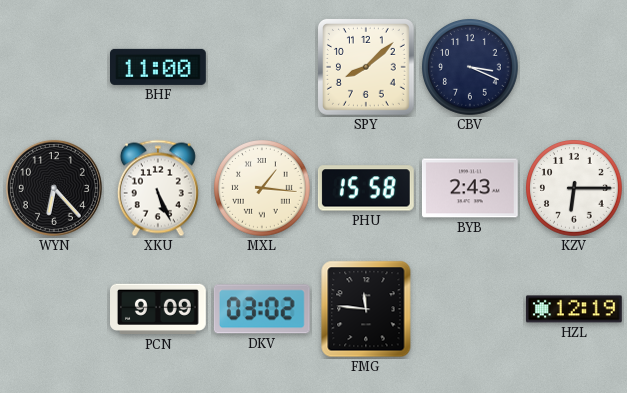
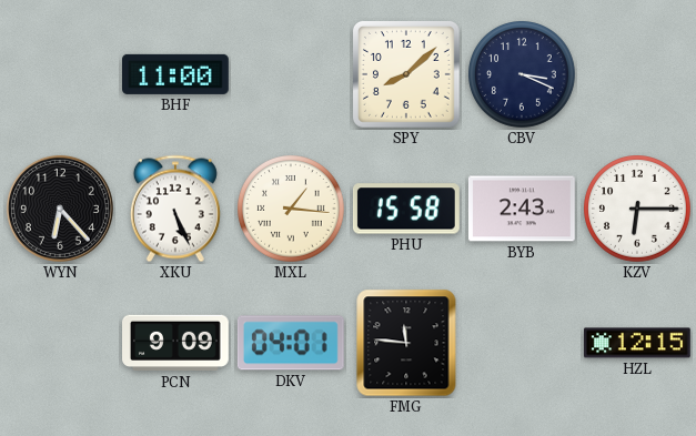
DKV: 03:02 -> 04:01 (291, 343)
HZL: 12:19 -> 12:15 (637, 343)
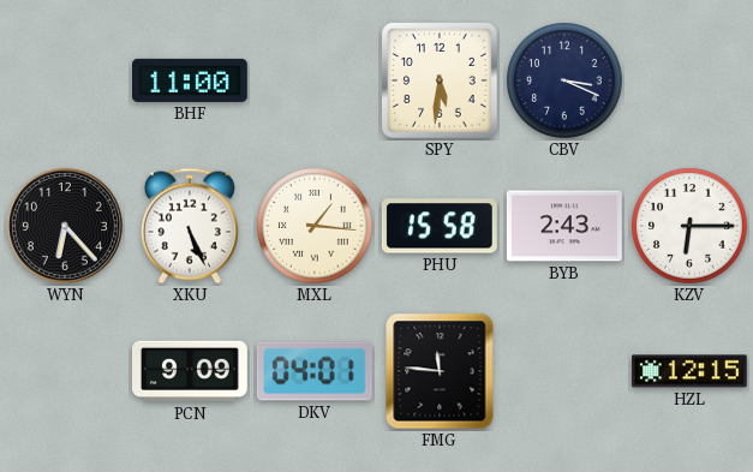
SPY: 8:08 -> 5:31 (440, 80)
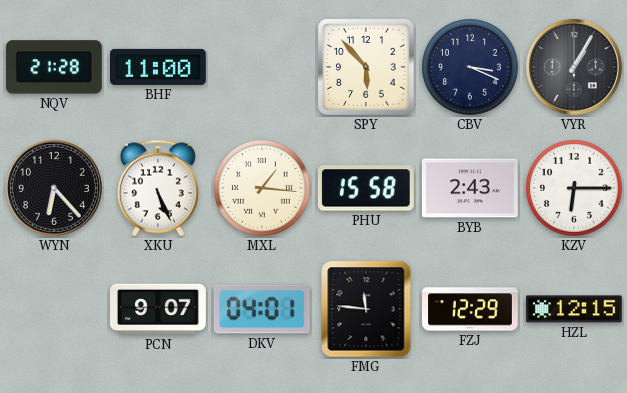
NQV: none -> 21:28 (54, 67)
SPY: 5:31 -> 5:53 (366, 67)
VYR: none -> 1:05 (574, 67)
PCN: 9:09 -> 9:07 (159, 309)
FZJ: none -> 12:29 (471, 309)
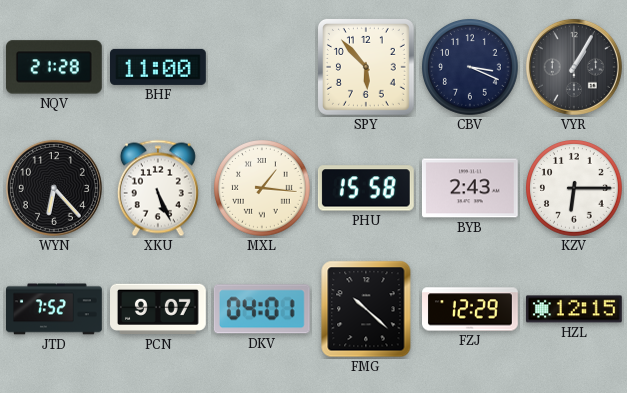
JTD: none -> 7:52 (55, 309)
FMG: 11:46 -> 10:22 (366, 309)
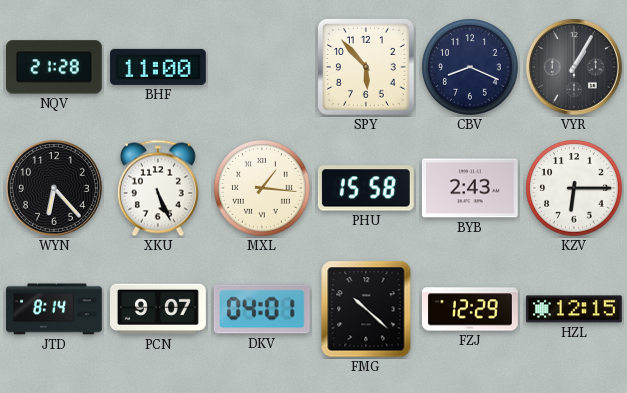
CBV: 3:19 -> 8:19 (471, 68)
JTD: 7:52 -> 8:14 (55, 309)
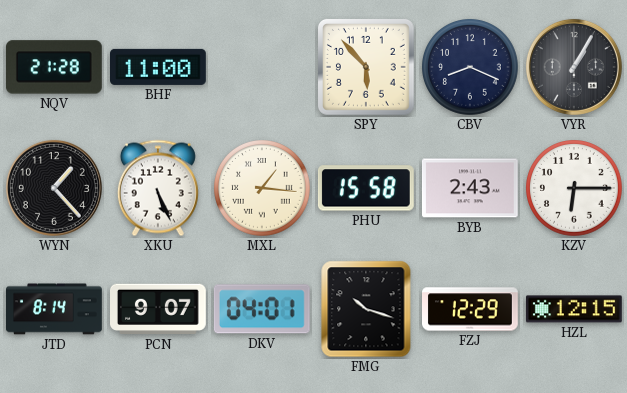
WYN: 6:23 -> 1:23 (54, 188)
FMG: 10:22 -> 10:18 (366, 309)
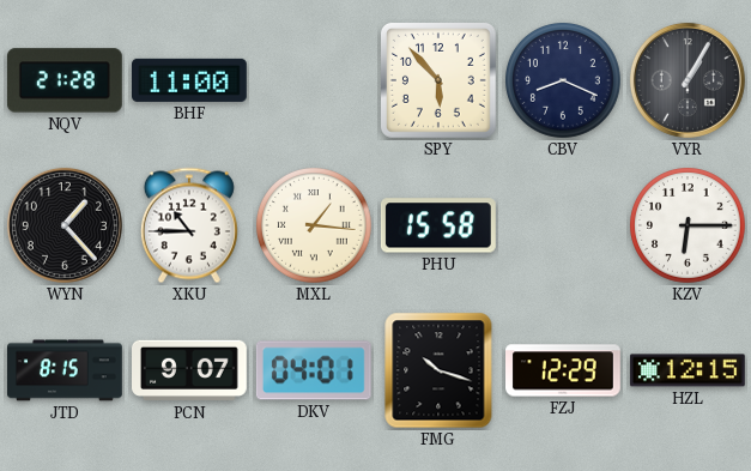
XKU: 5:26 -> 10:45 (189, 225)
BYB: 2:43 -> none (470, 188)
JTD: 8:14 -> 8:15 (66, 370)
